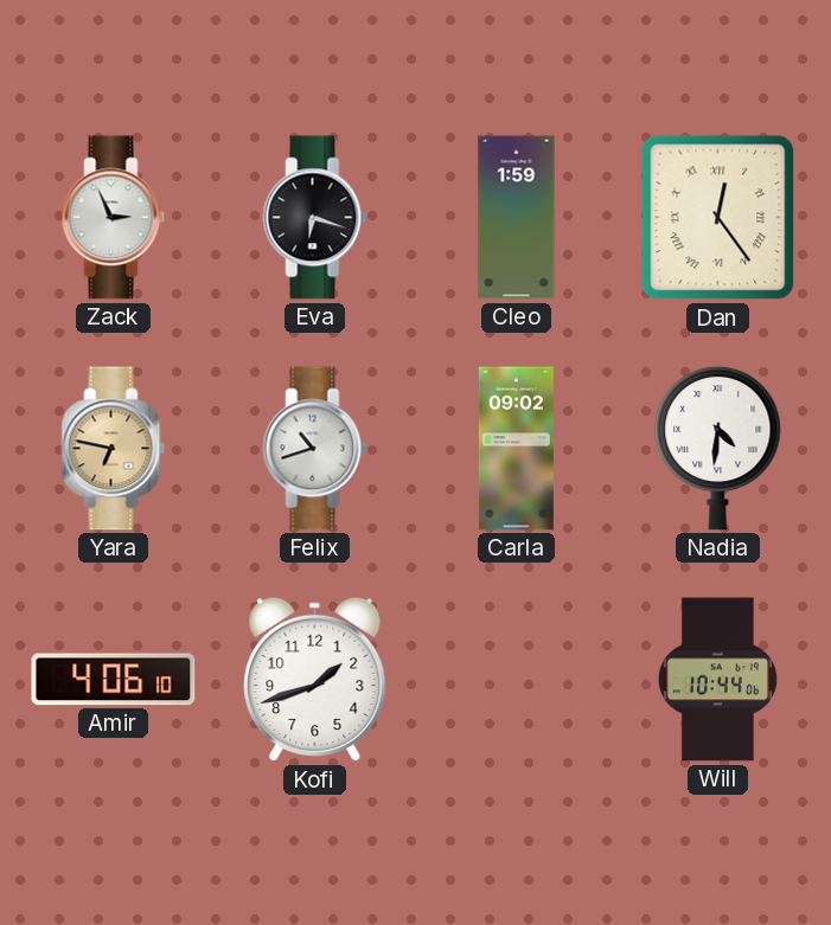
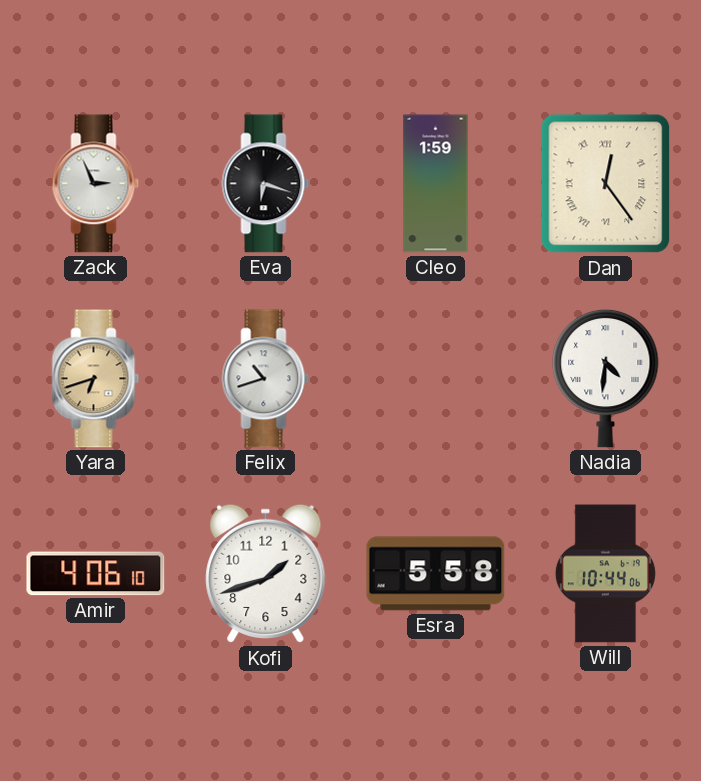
Yara: 6:47 -> 6:42 (96, 379)
Carla: 09:02 -> none (516, 449)
Esra: none -> 5:58 (436, 574)
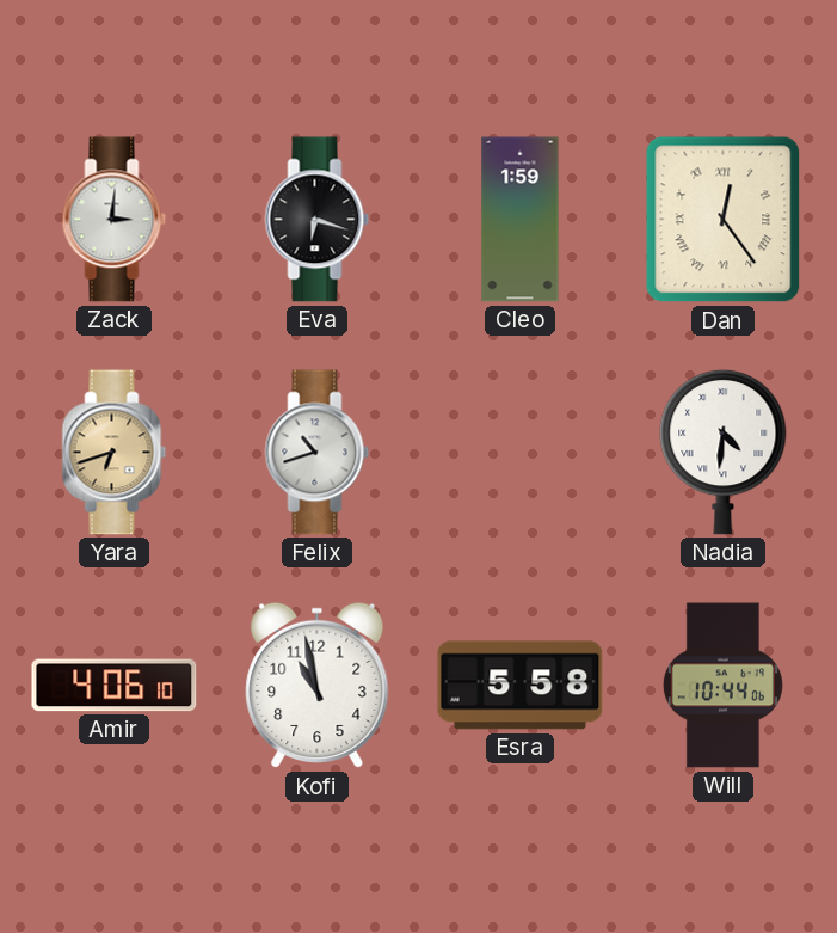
Zack: 2:56 -> 3:01 (115, 220)
Kofi: 1:42 -> 10:58 (318, 686)
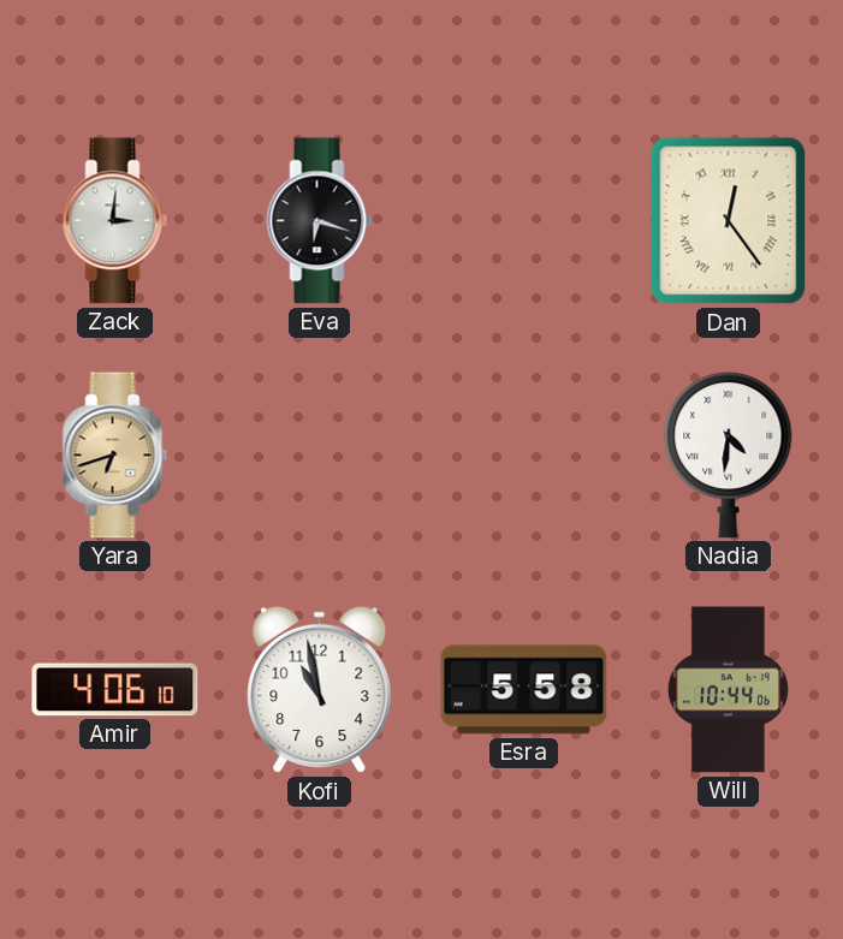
Cleo: 1:59 -> none (521, 220)
Felix: 10:42 -> none (318, 453)
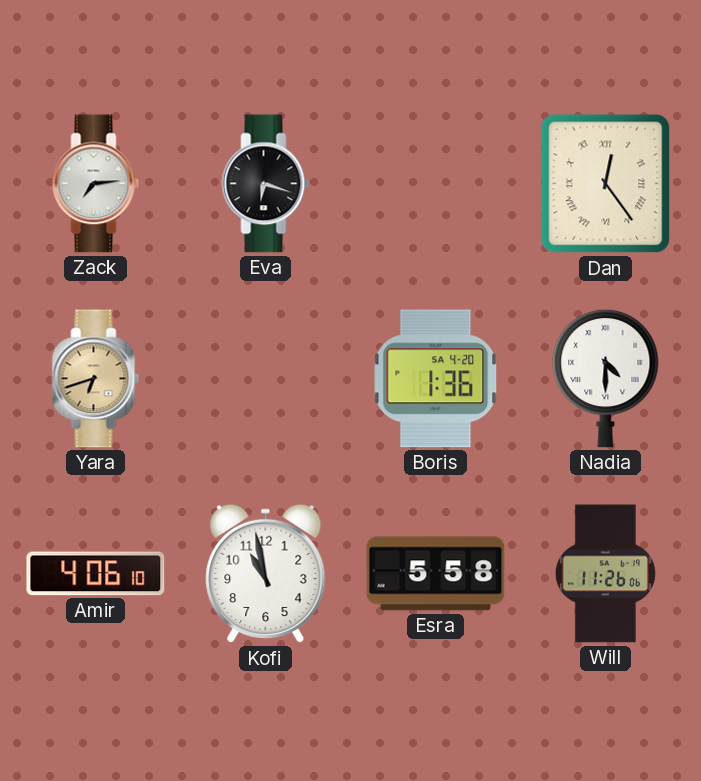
Zack: 3:01 -> 7:14 (96, 184)
Boris: none -> 1:36 (436, 379)
Nadia: 4:31 -> 4:30 (606, 378)
Will: 10:44 -> 11:26 (605, 574)
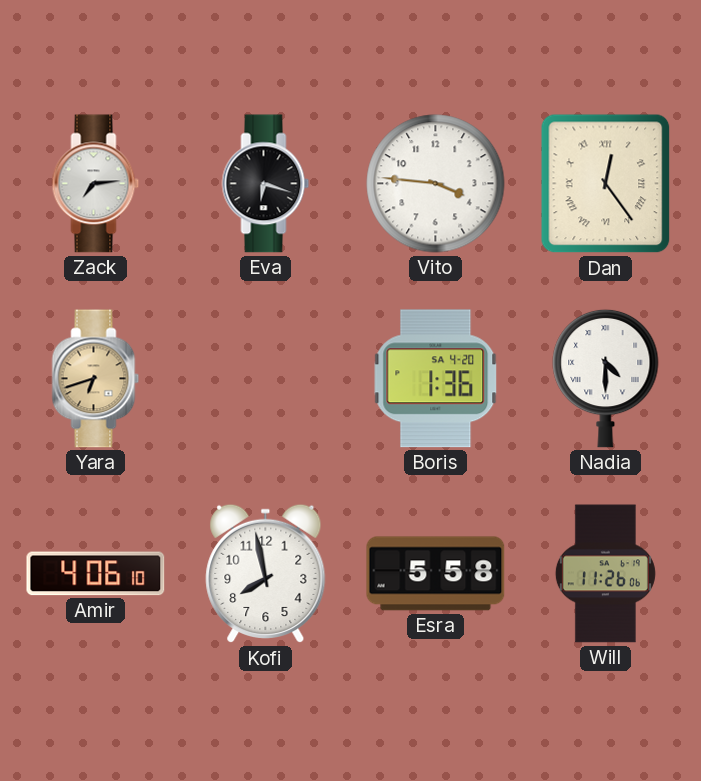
Vito: none -> 3:46 (436, 184)
Kofi: 10:58 -> 7:58 (266, 574)
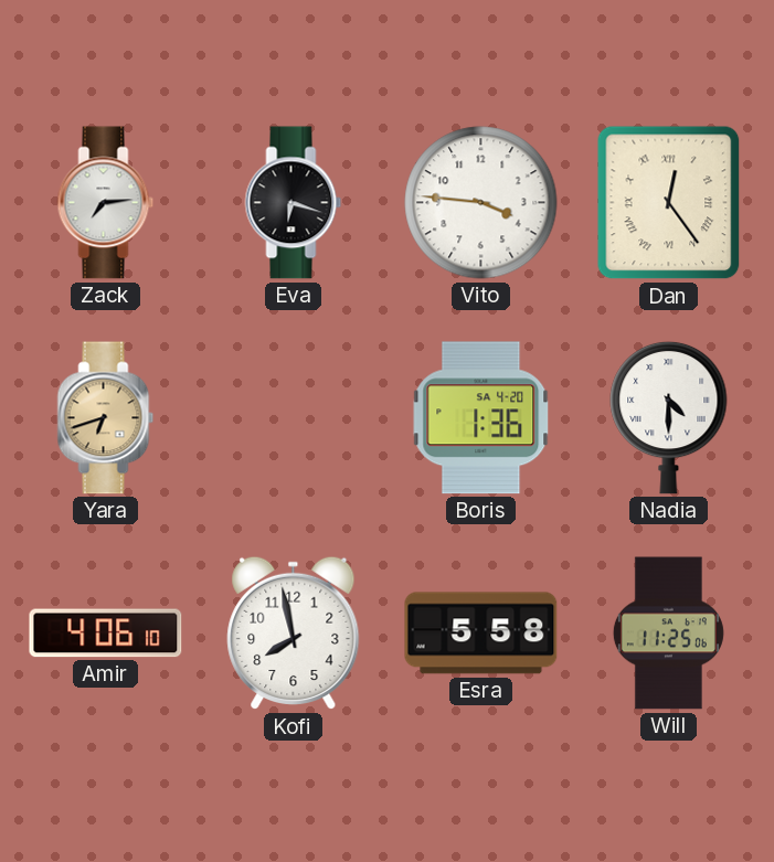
Will: 11:26 -> 11:25 (668, 634)
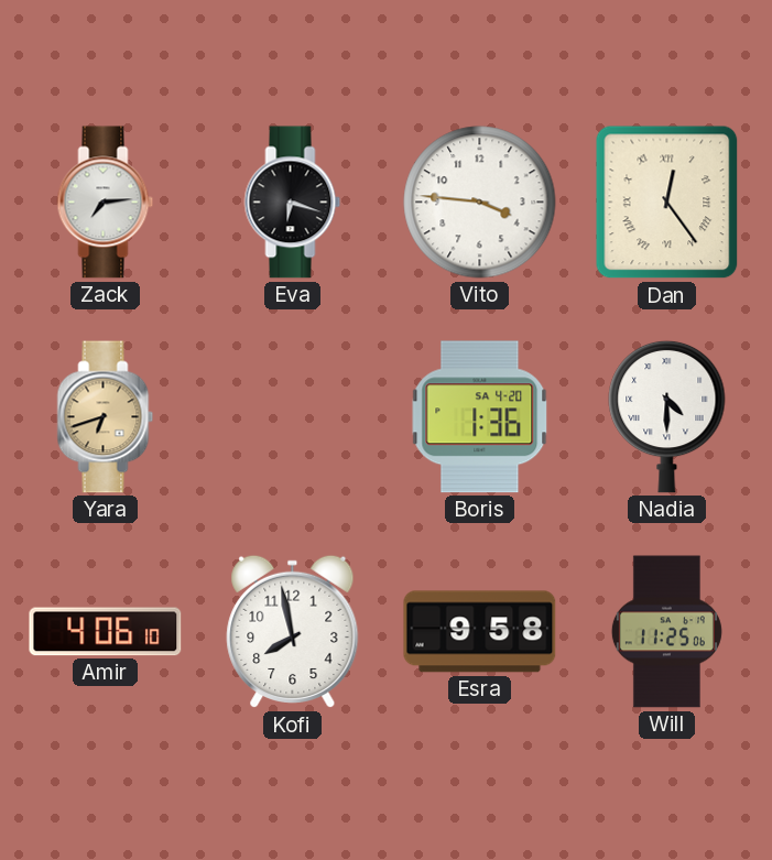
Esra: 5:58 -> 9:58 (480, 632)
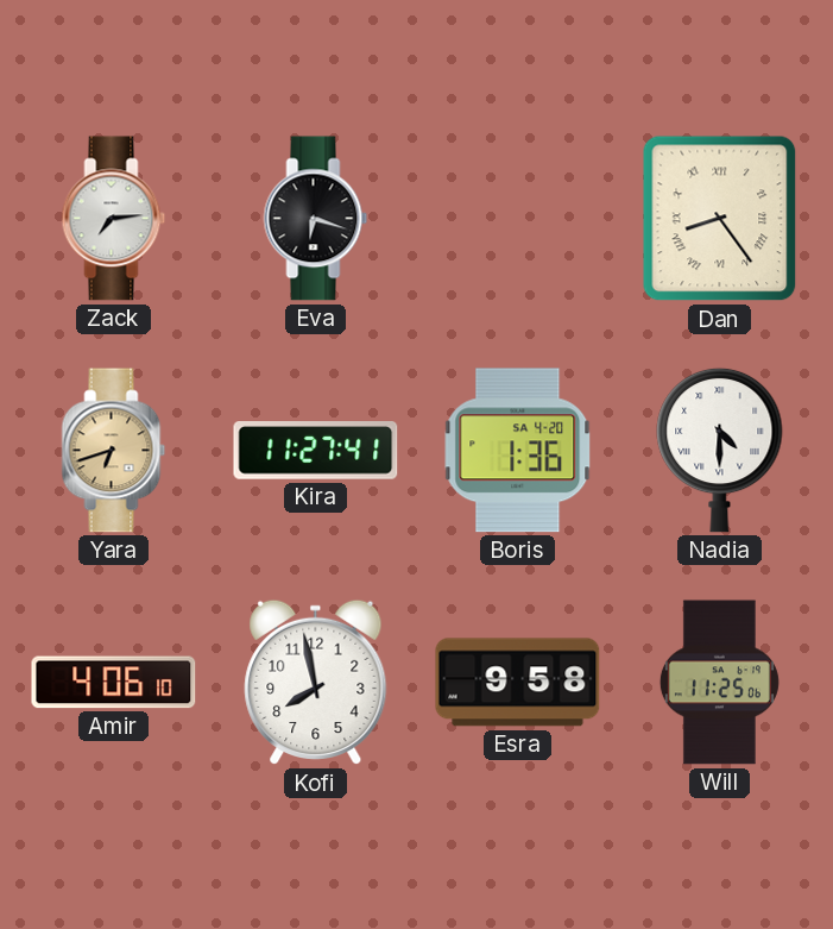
Vito: 3:46 -> none (480, 203)
Dan: 12:24 -> 8:24 (720, 219)
Kira: none -> 11:27 (316, 451)
